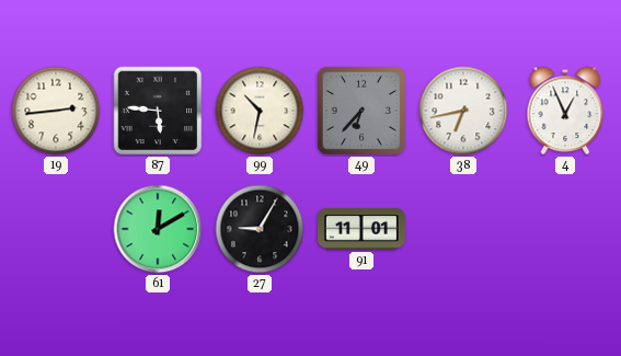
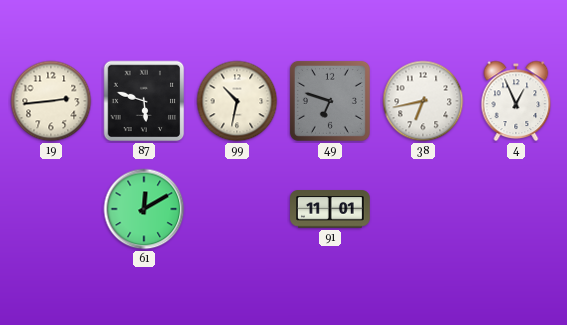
87: 5:46 -> 5:48 (144, 101)
49: 6:37 -> 6:48 (330, 101)
27: 9:05 -> none (260, 229)
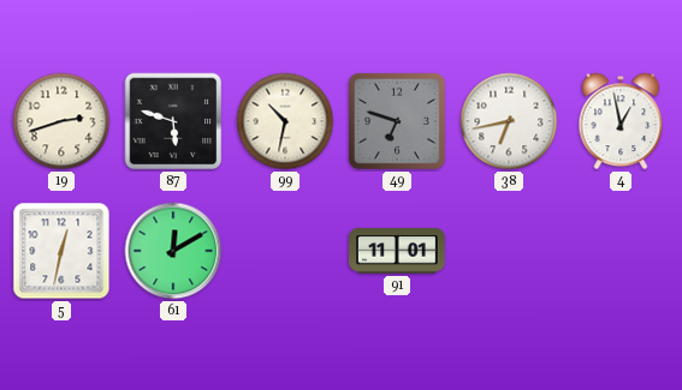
19: 2:44 -> 2:42 (61, 121)
4: 12:56 -> 12:58 (621, 121)
5: none -> 12:32 (61, 251)
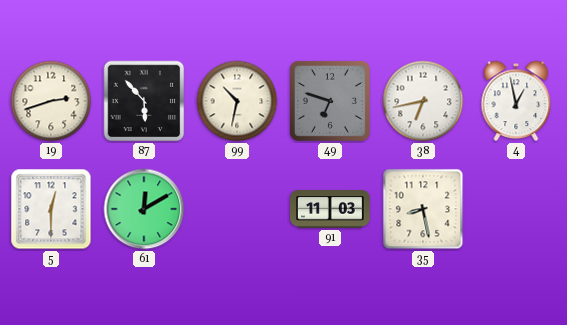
87: 5:48 -> 5:53 (144, 101)
5: 12:32 -> 12:30 (51, 209)
91: 11:01 -> 11:03 (331, 209)
35: none -> 8:28 (423, 209)
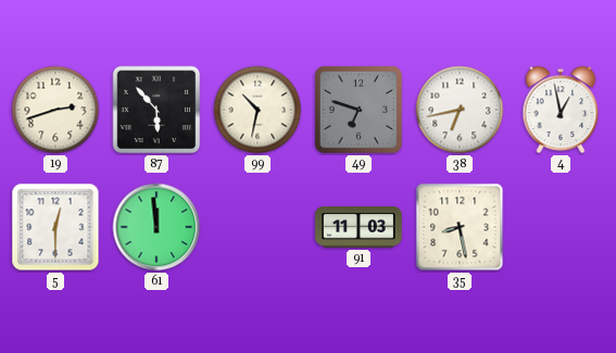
61: 12:10 -> 11:59 (156, 227)
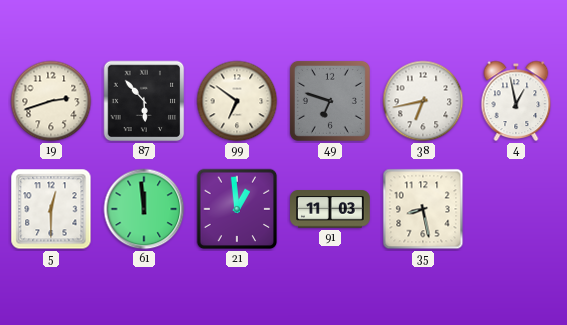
99: 10:32 -> 6:51 (237, 101)
21: none -> 12:59 (237, 209)
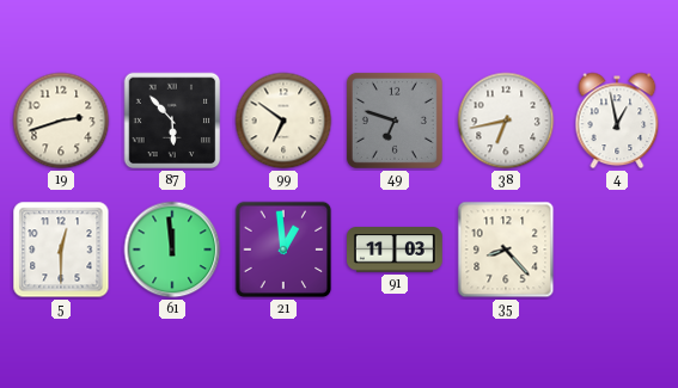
35: 8:28 -> 8:23 (506, 250)
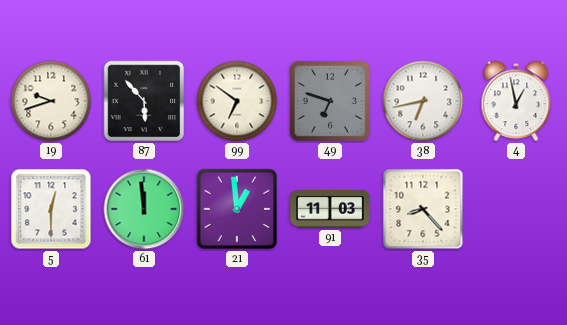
19: 2:42 -> 9:42 (51, 101)
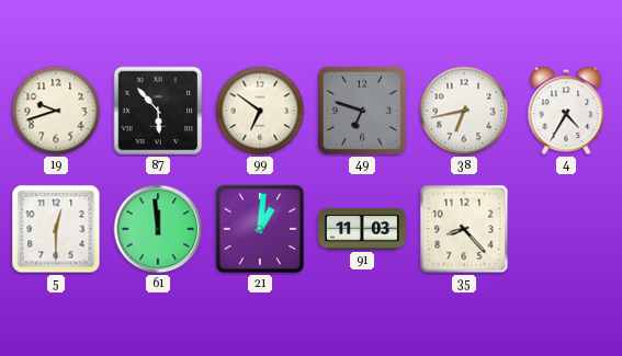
4: 12:58 -> 4:35 (566, 111)
21: 12:59 -> 1:01 (260, 229)
